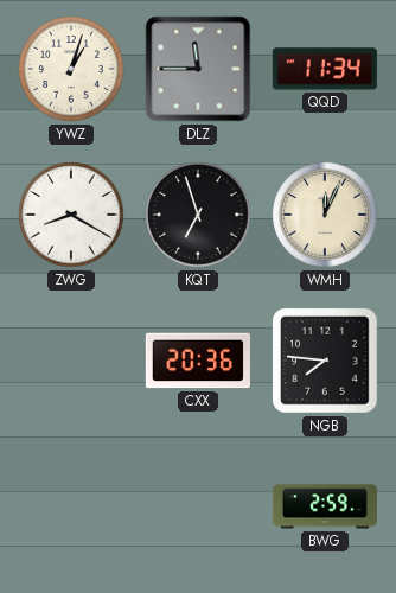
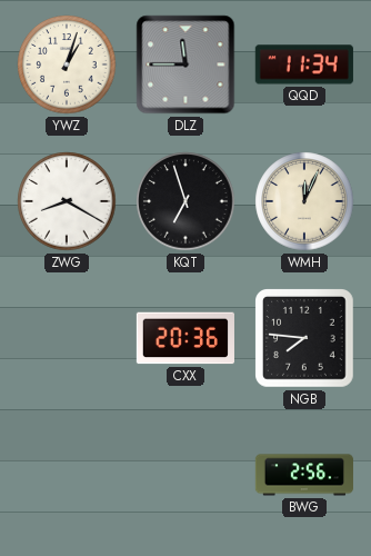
BWG: 2:59 -> 2:56 (304, 475)
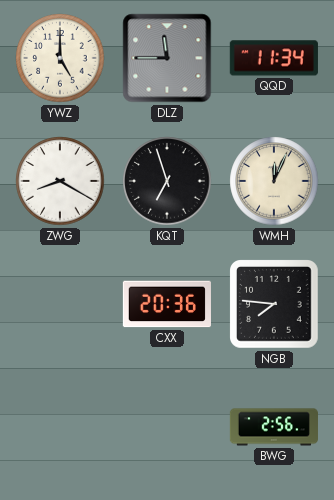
YWZ: 1:03 -> 5:00 (60, 58)
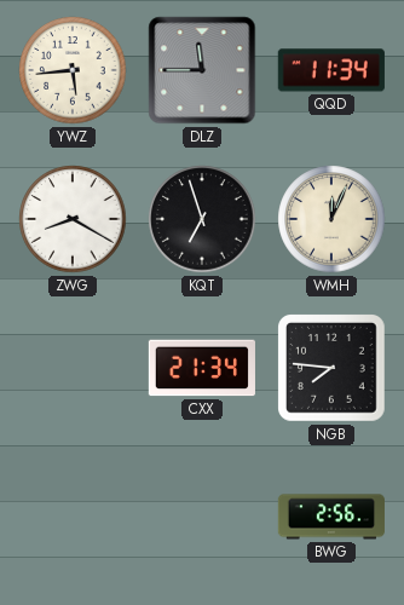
YWZ: 5:00 -> 5:44 (73, 70)
CXX: 20:36 -> 21:34 (202, 368)
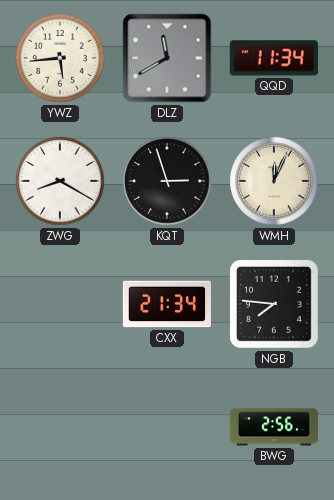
DLZ: 11:45 -> 11:40 (167, 58)
KQT: 6:57 -> 2:57 (167, 181)
